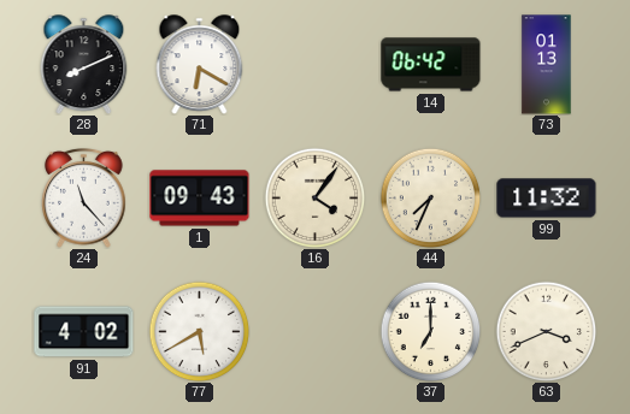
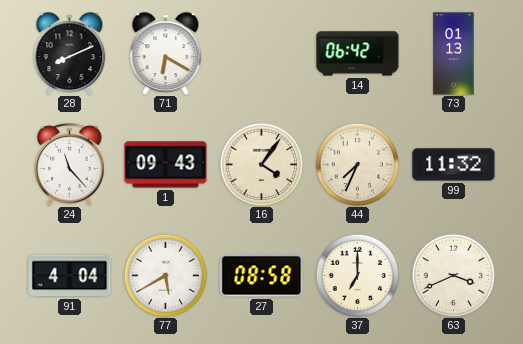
91: 4:02 -> 4:04 (70, 276)
27: none -> 08:58 (262, 276)
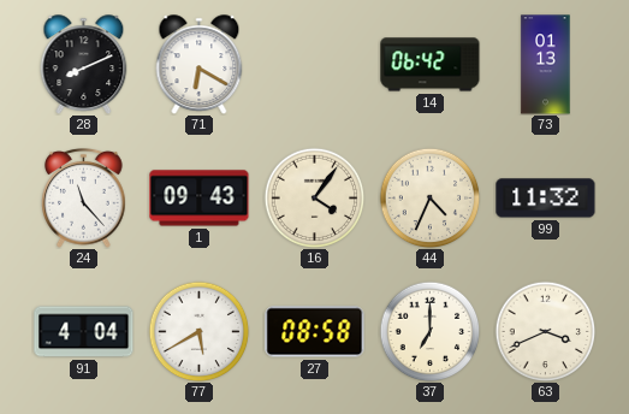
44: 7:34 -> 4:34 (429, 197)
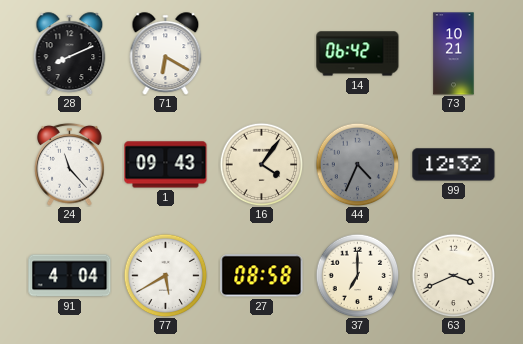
73: 01:13 -> 10:21 (454, 54)
44 dial: cream -> grey (357, 164)
99: 11:32 -> 12:32 (454, 165)
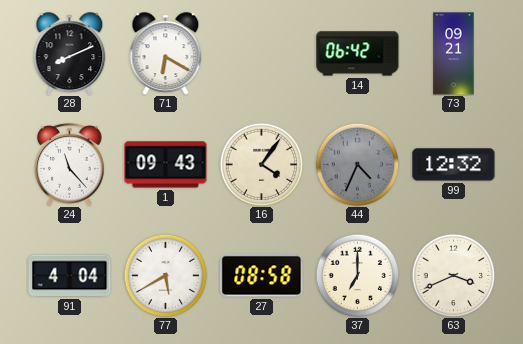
73: 10:21 -> 09:21 (454, 54)
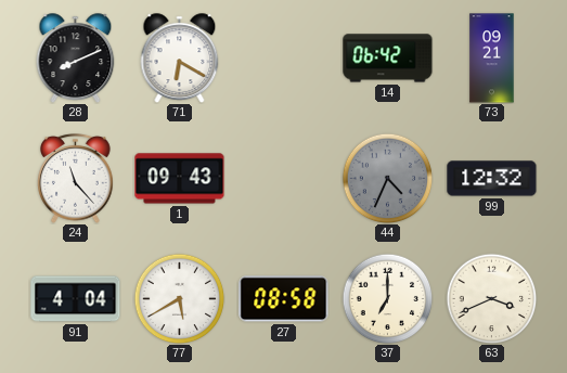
16: 4:06 -> none (261, 164)
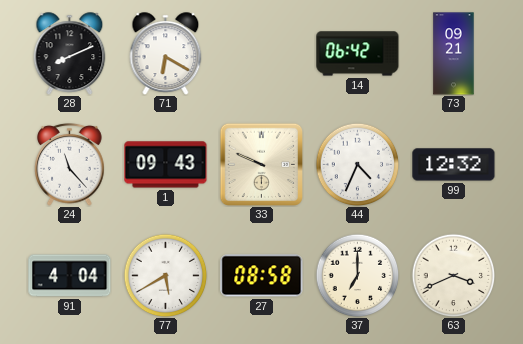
33: none -> 9:49 (261, 164)
44 dial: grey -> white (357, 164)
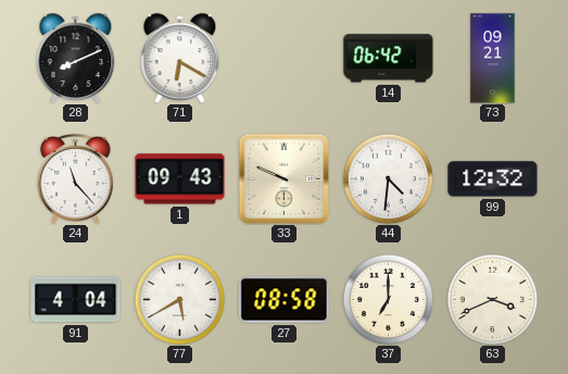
44: 4:34 -> 4:31 (388, 178)
